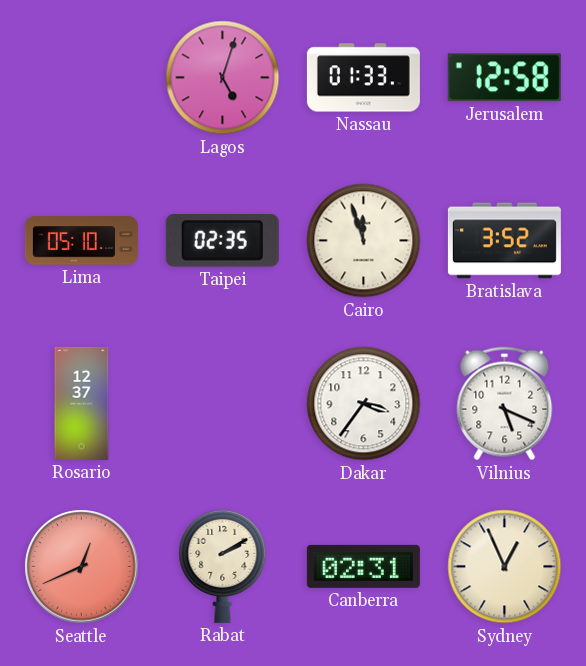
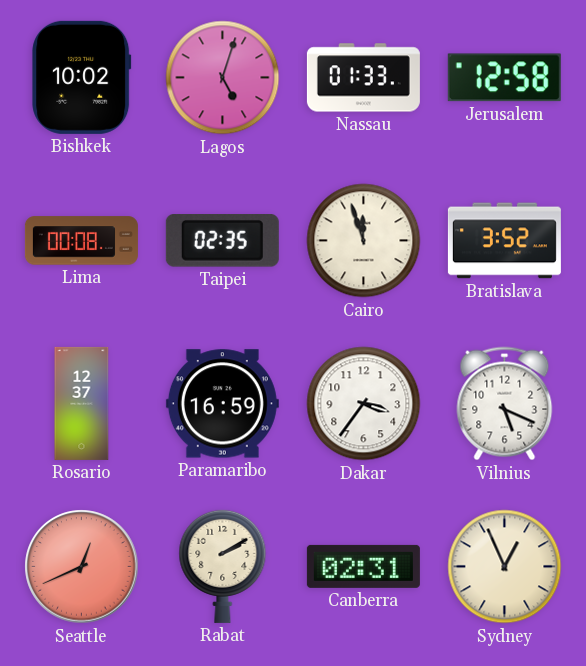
Bishkek: none -> 10:02 (82, 77)
Lima: 05:10 -> 00:08 (81, 241)
Paramaribo: none -> 16:59 (222, 404)
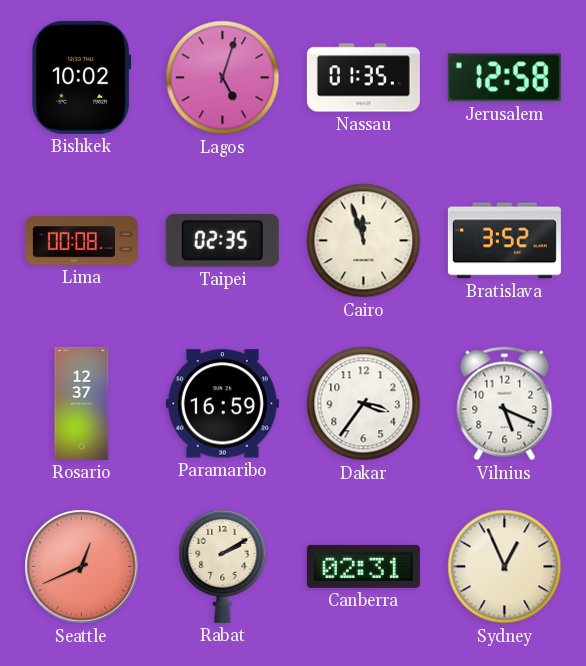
Nassau: 01:33 -> 01:35 (363, 78)
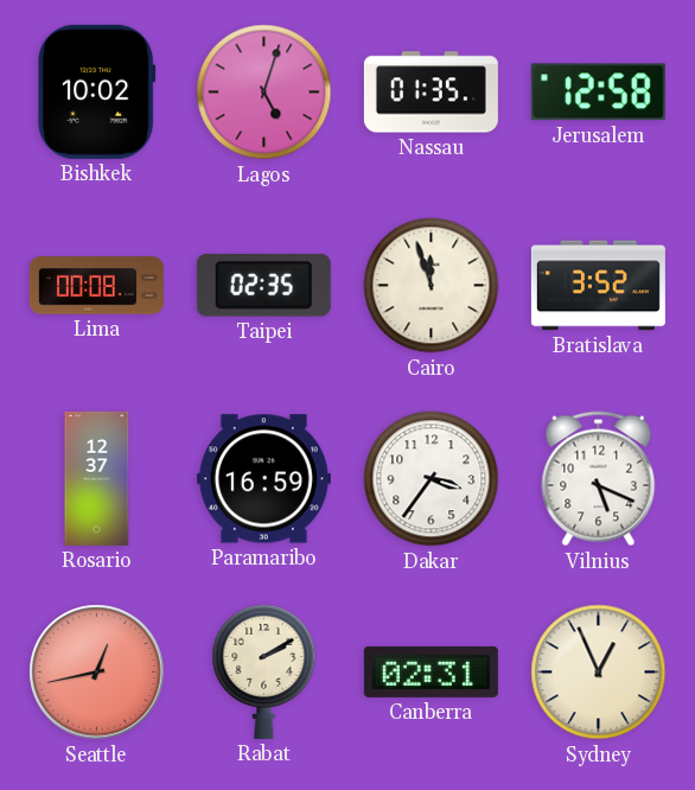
Seattle: 12:41 -> 12:43 (97, 673)
